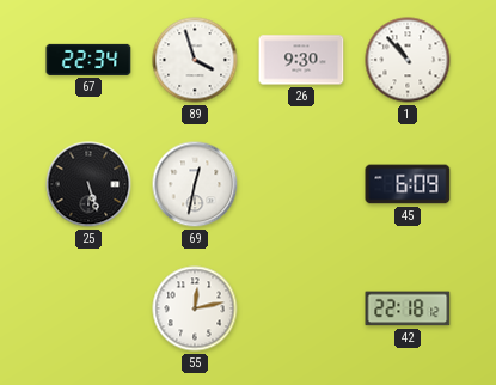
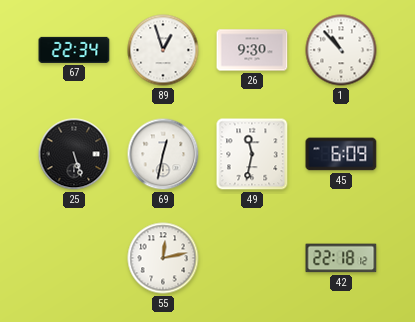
89: 3:57 -> 12:57 (163, 50)
49: none -> 11:32 (252, 154)
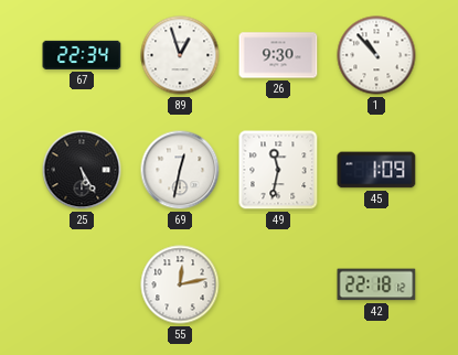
25: 5:27 -> 5:25 (82, 170)
45: 6:09 -> 1:09 (376, 170)
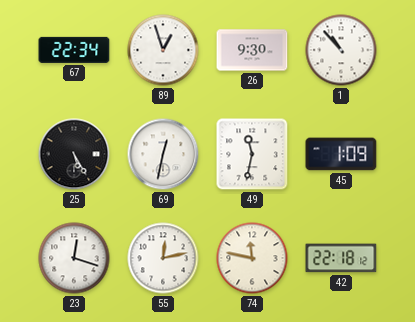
23: none -> 12:18 (74, 258)
74: none -> 11:47 (252, 258)
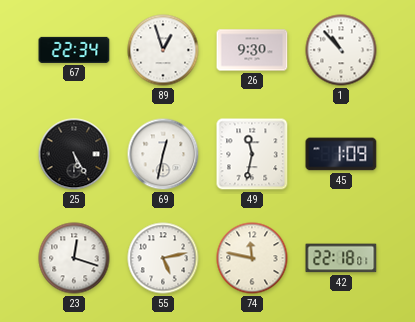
55: 12:13 -> 5:13 (163, 258)
42: 22:18:12 -> 22:18:01 (341, 258)
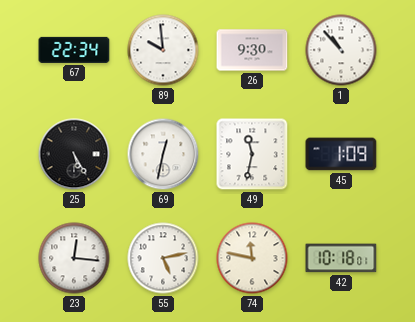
89: 12:57 -> 9:59 (163, 50)
23: 12:18 -> 12:16 (74, 258)
42: 22:18 -> 10:18 (341, 258)
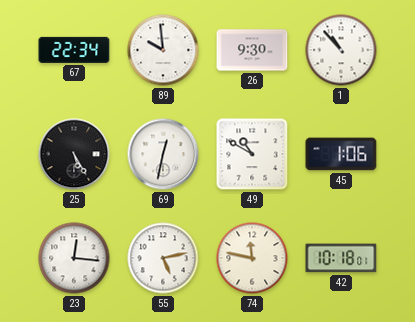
49: 11:32 -> 10:50 (252, 154)
45: 1:09 -> 1:06 (341, 154)
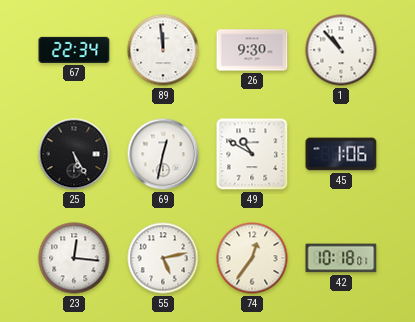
89: 9:59 -> 11:59 (163, 50)
74: 11:47 -> 12:36 (252, 258)
